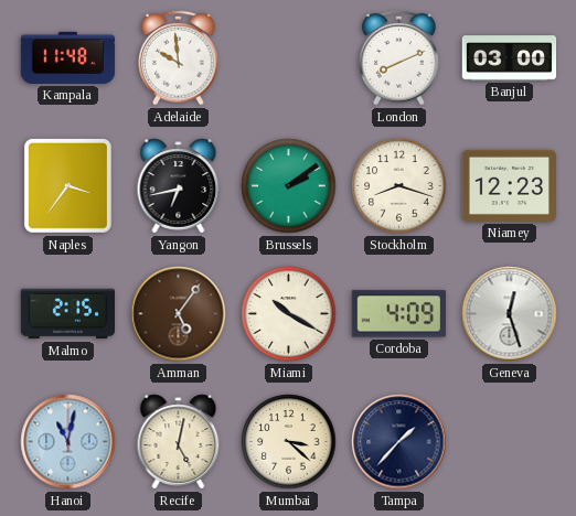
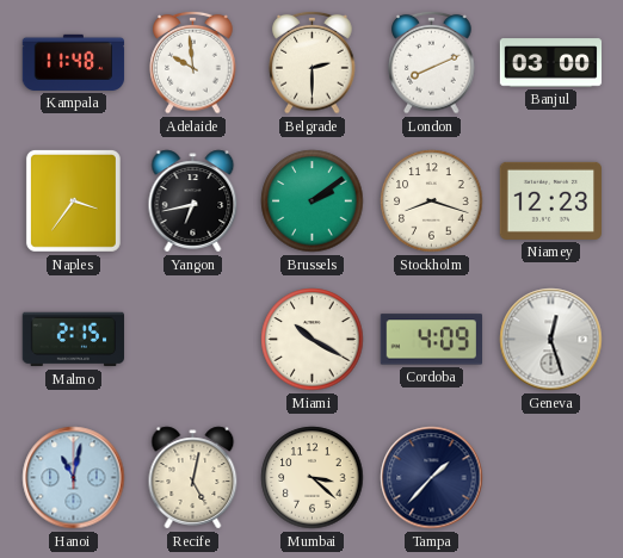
Belgrade: none -> 2:30 (313, 62)
Amman: 5:06 -> none (179, 314)
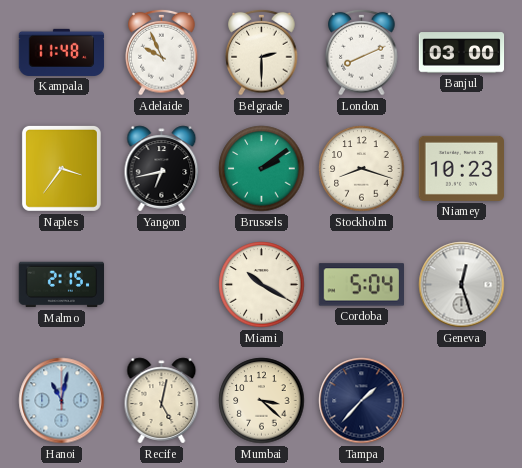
Adelaide: 9:59 -> 9:56 (162, 52)
Niamey: 12:23 -> 10:23 (461, 168)
Cordoba: 4:09 -> 5:04 (361, 285)
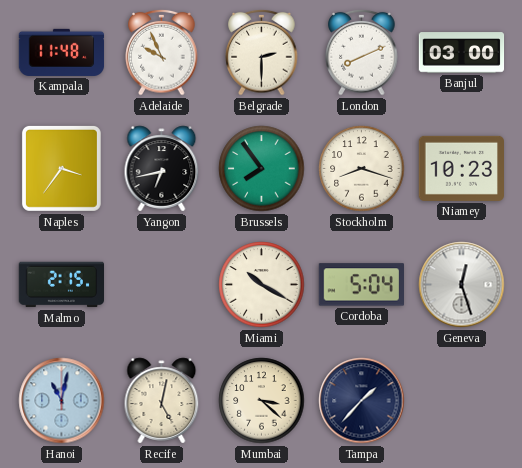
Brussels: 2:09 -> 7:54 (262, 169)
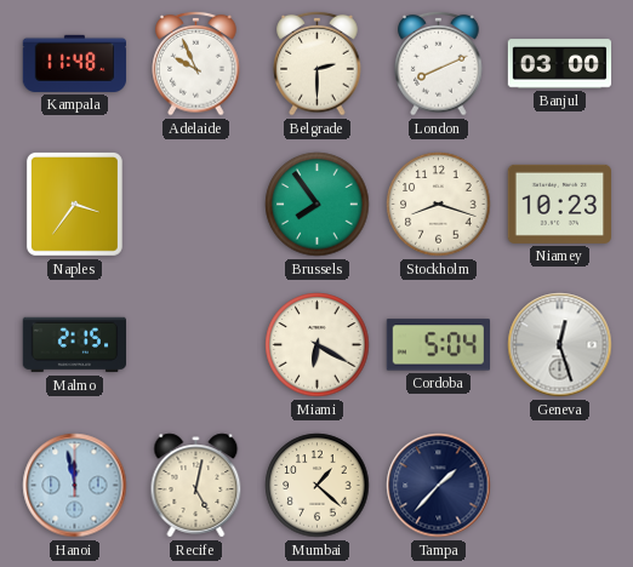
Yangon: 6:43 -> none (162, 169)
Miami: 10:20 -> 6:20 (318, 345)
Hanoi: 11:02 -> 11:58 (75, 486)
Mumbai: 3:22 -> 1:22 (318, 486)
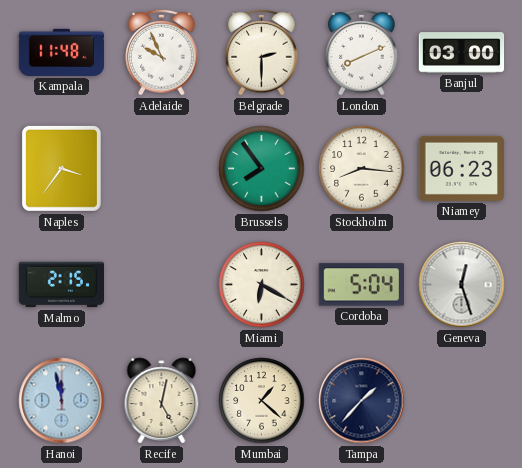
Stockholm: 8:18 -> 8:16 (362, 169)
Niamey: 10:23 -> 06:23 (461, 168)
